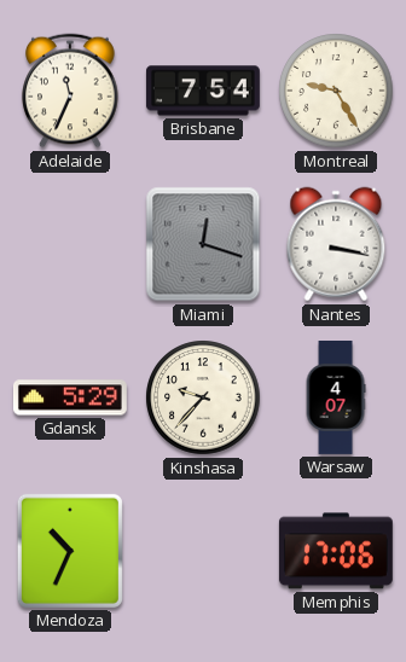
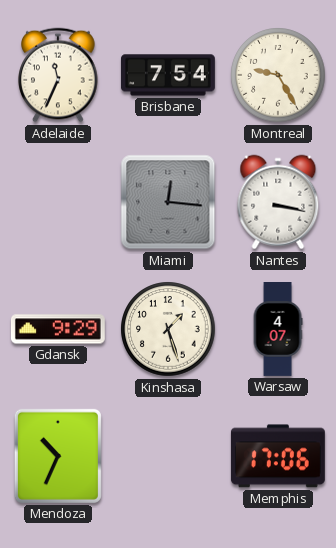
Miami: 12:18 -> 12:16 (168, 202)
Gdansk: 5:29 -> 9:29 (58, 329)
Kinshasa: 9:37 -> 1:27 (168, 329)
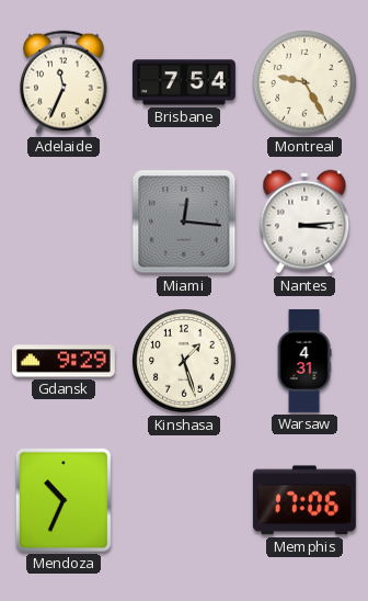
Nantes: 3:17 -> 3:14 (304, 222)
Warsaw: 4:07 -> 4:31 (304, 362)
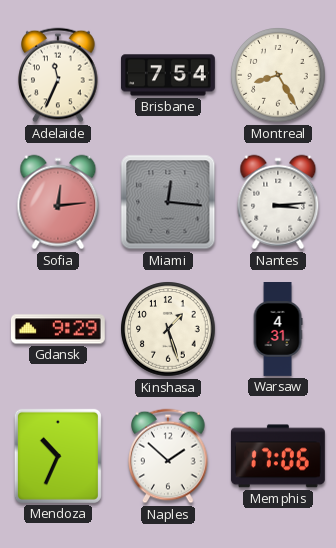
Montreal: 9:25 -> 8:25 (278, 75)
Sofia: none -> 12:14 (58, 202)
Naples: none -> 1:52 (168, 456)
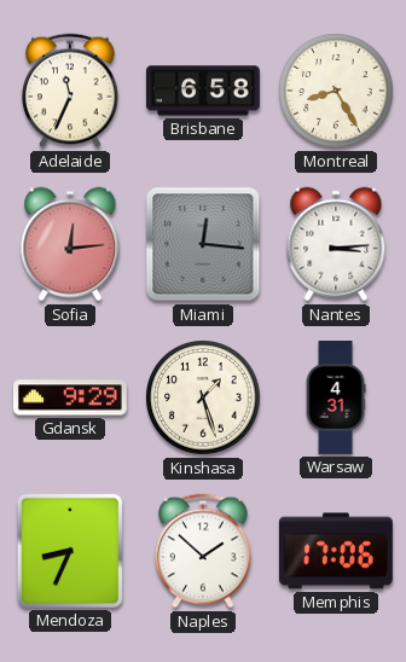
Brisbane: 7:54 -> 6:58 (203, 91)
Mendoza: 10:34 -> 8:34 (70, 551)
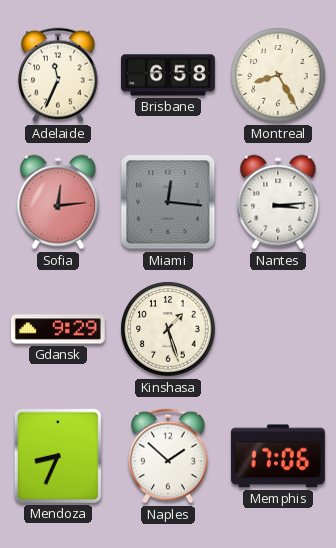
Warsaw: 4:31 -> none (336, 399)
